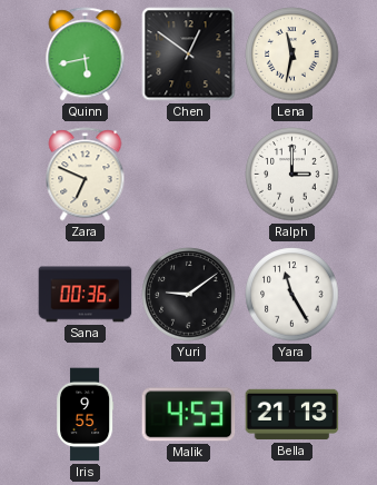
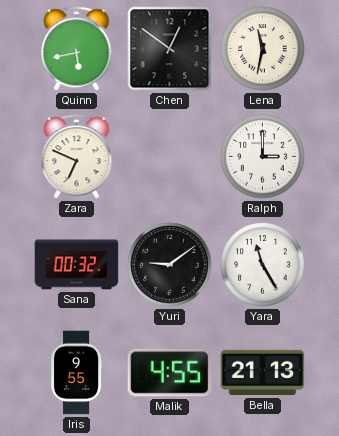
Sana: 00:36 -> 00:32 (77, 265)
Malik: 4:53 -> 4:55 (170, 373)
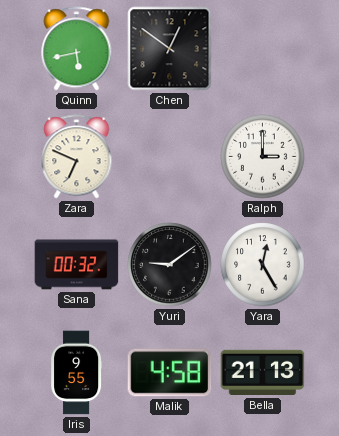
Lena: 11:32 -> none (263, 49)
Yara: 11:25 -> 12:25 (263, 265)
Malik: 4:55 -> 4:58 (170, 373)
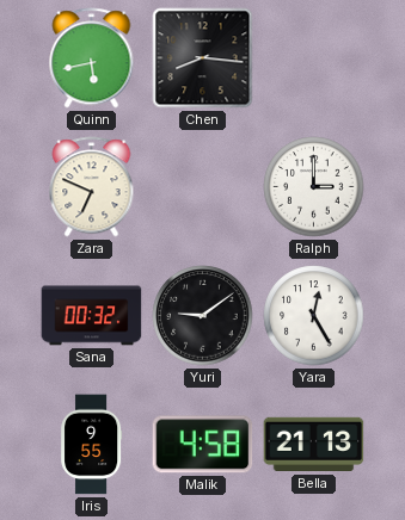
Chen: 12:51 -> 8:16 (203, 58)
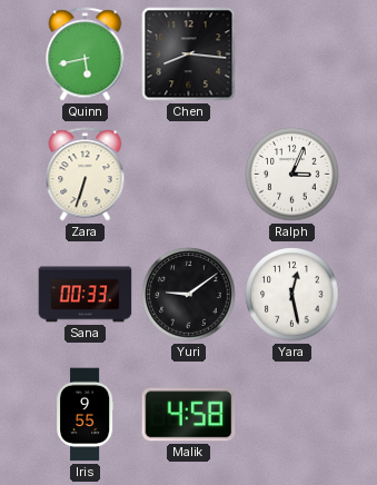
Zara: 6:49 -> 6:33 (86, 175)
Ralph: 3:00 -> 3:04 (292, 175)
Sana: 00:32 -> 00:33 (86, 295)
Yara: 12:25 -> 12:28 (292, 295)
Bella: 21:13 -> none (314, 445)
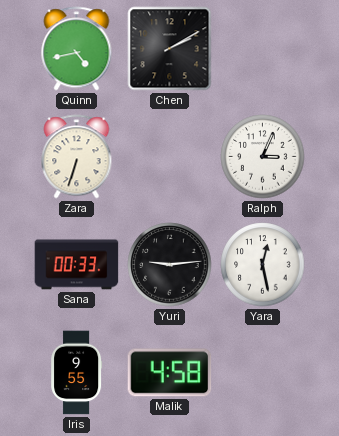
Quinn: 5:43 -> 4:43 (77, 49)
Chen: 8:16 -> 2:10 (170, 49)
Yuri: 9:09 -> 9:14 (170, 265)
